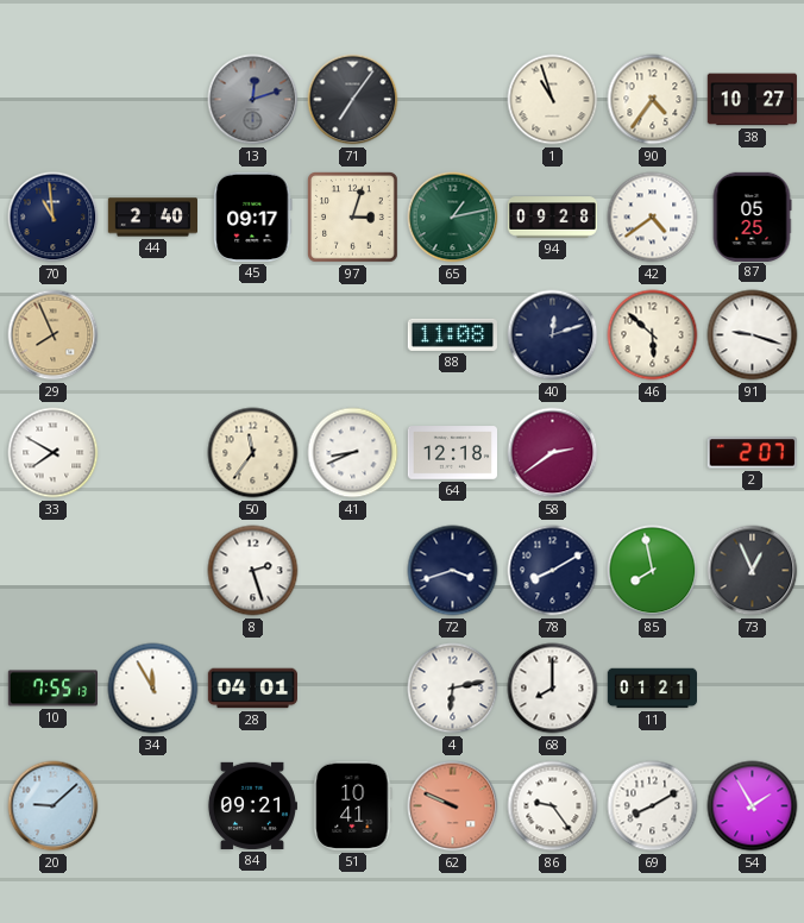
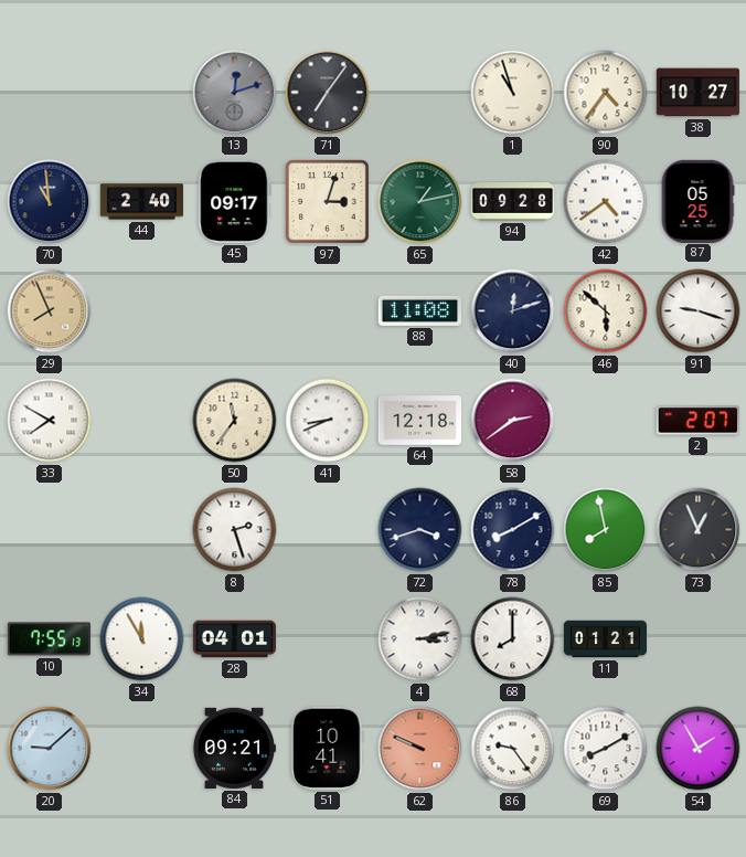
4: 6:13 -> 3:13 (420, 639)
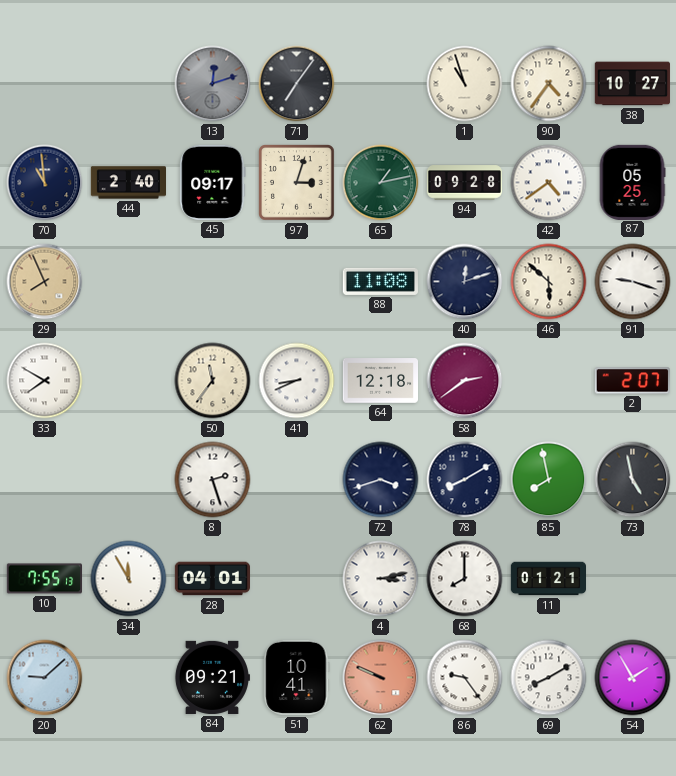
73: 12:56 -> 4:58 (633, 480)
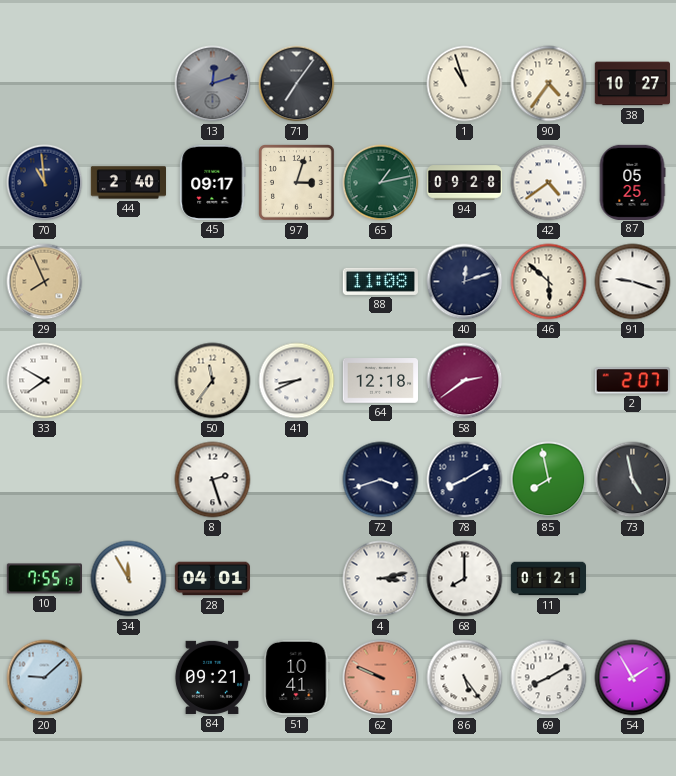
86: 9:24 -> 5:24 (465, 678)
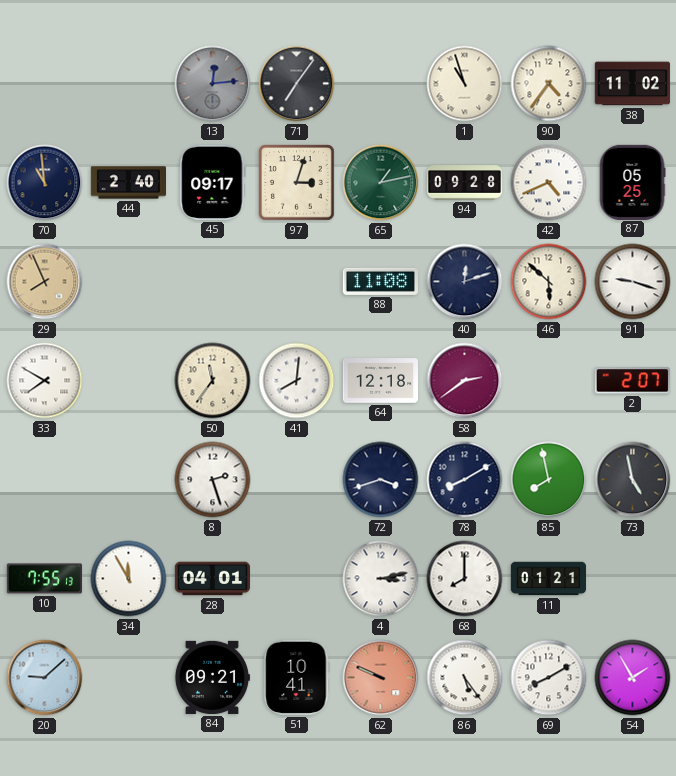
13: 12:12 -> 12:14 (213, 84)
38: 10:27 -> 11:02 (632, 84)
42: 4:39 -> 4:41 (549, 183)
41: 8:41 -> 8:01 (297, 381)
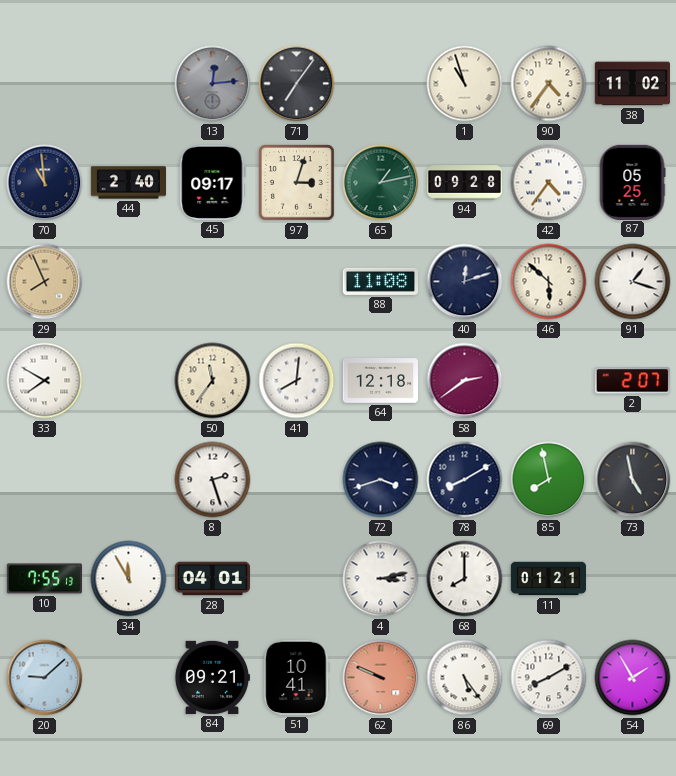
42: 4:41 -> 4:36 (549, 183)
91: 9:18 -> 1:18 (633, 282)
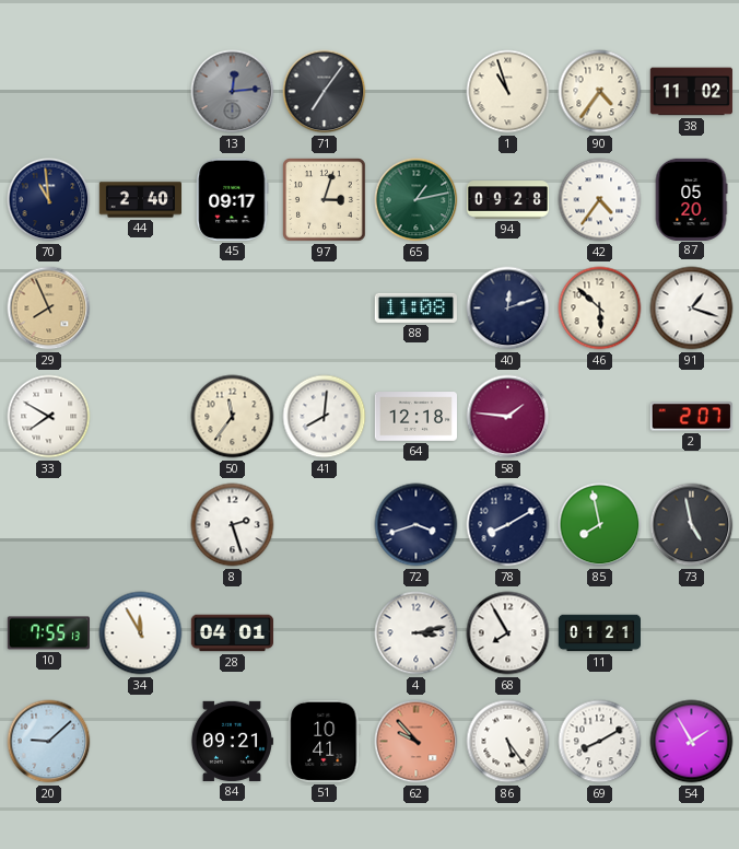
87: 05:25 -> 05:20 (691, 199)
58: 2:39 -> 1:46 (508, 417)
68: 8:00 -> 7:55 (508, 633)
62: 9:49 -> 9:53 (417, 742)
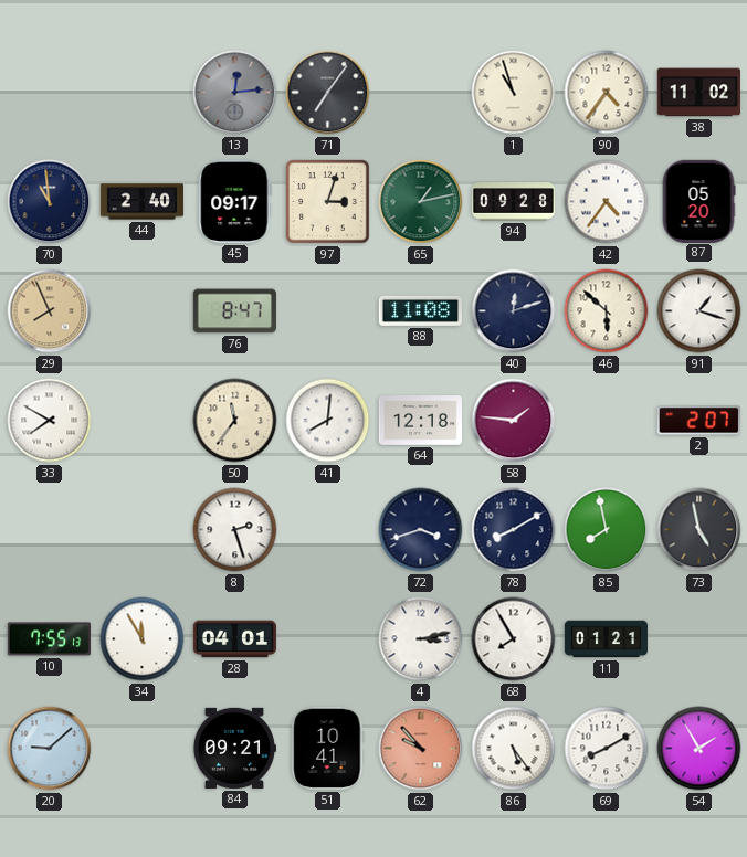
76: none -> 8:47 (234, 311)
